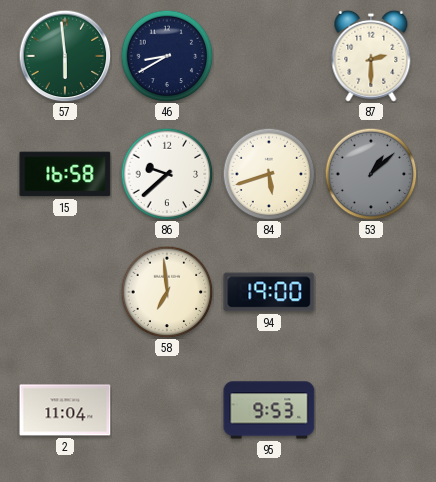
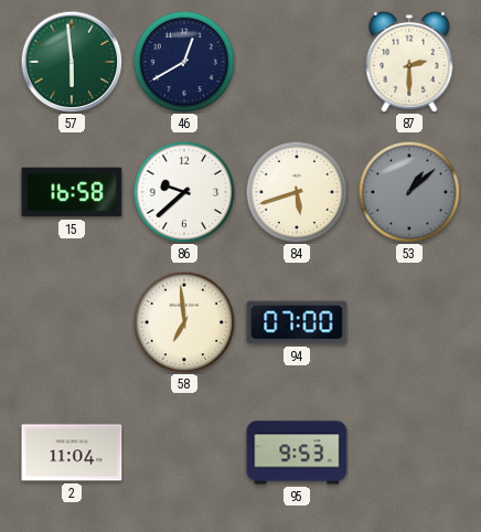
46: 8:40 -> 12:40 (184, 62)
94: 19:00 -> 07:00 (297, 322)
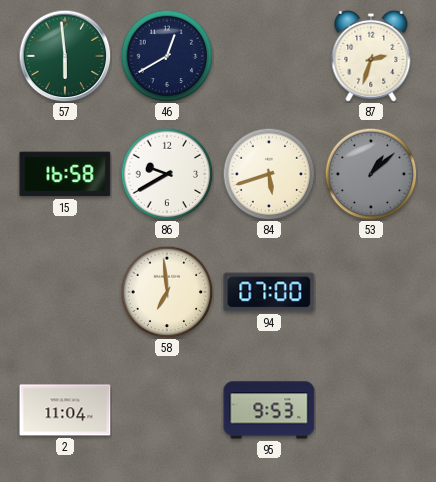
87: 2:30 -> 2:33 (371, 56)
86: 9:38 -> 9:40 (167, 174)
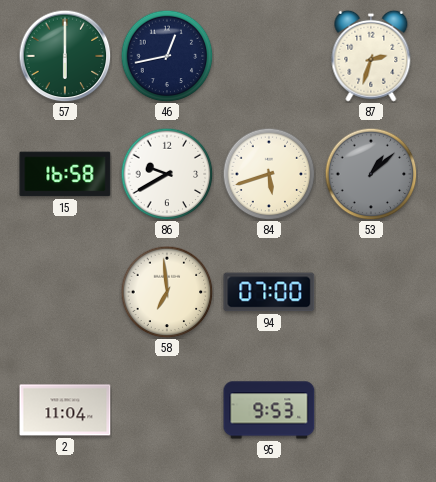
57: 5:59 -> 6:00 (65, 56)
46: 12:40 -> 12:43 (167, 56)
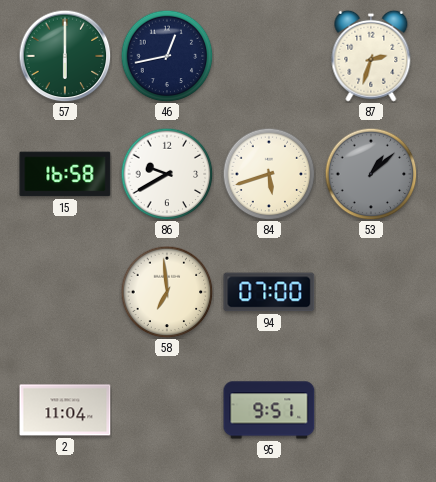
95: 9:53 -> 9:51 (269, 410)
